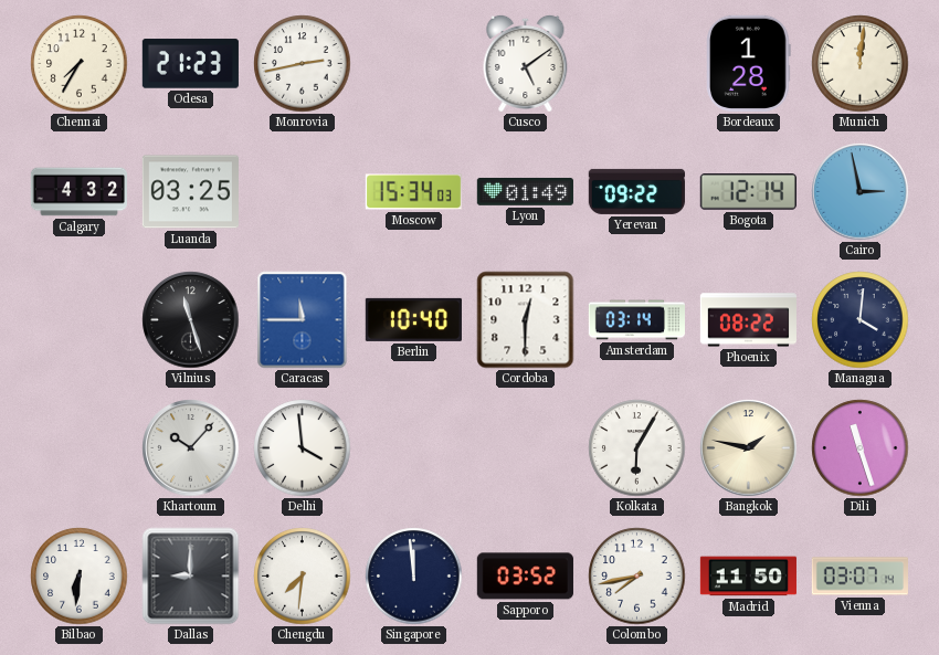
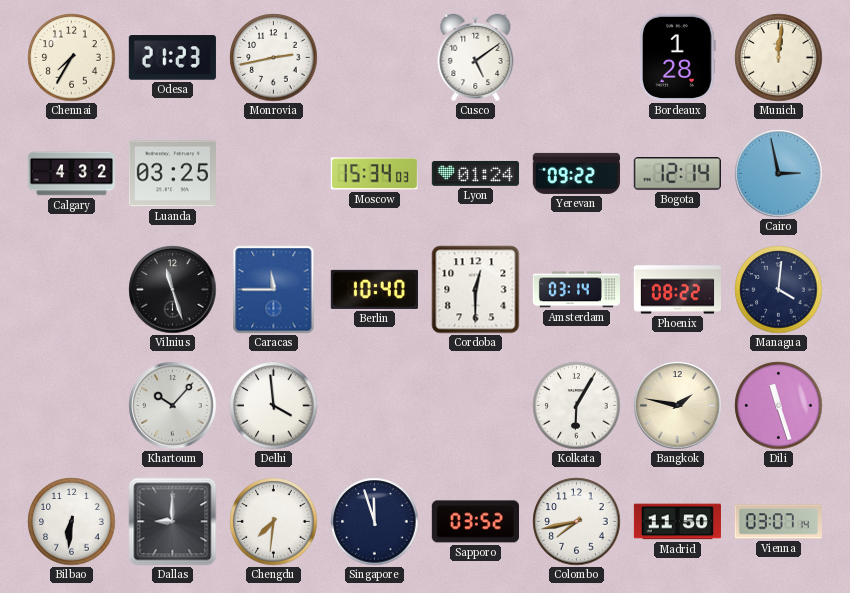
Lyon: 01:49 -> 01:24 (475, 173)
Singapore: 11:59 -> 11:57 (375, 522)
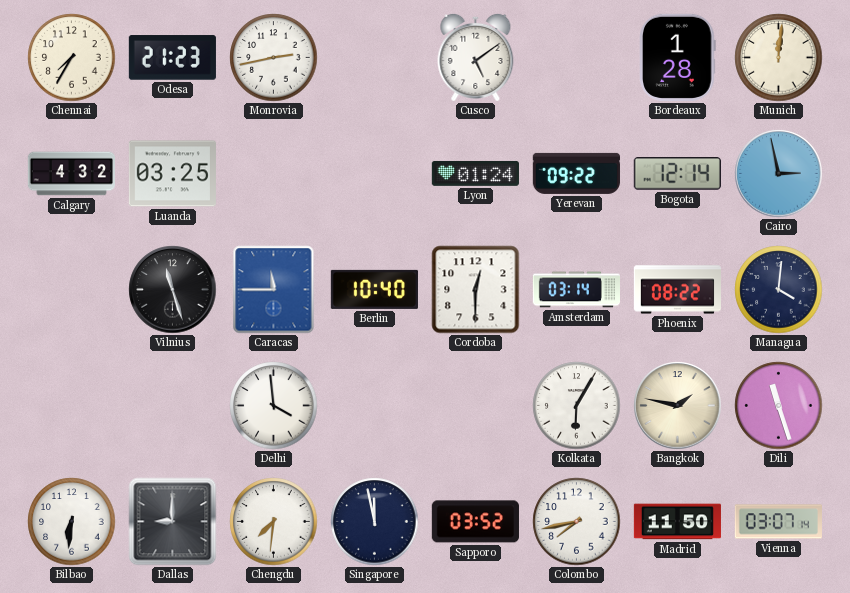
Moscow: 15:34 -> none (374, 174)
Khartoum: 10:07 -> none (173, 406)
Singapore: 11:57 -> 11:58 (375, 522)
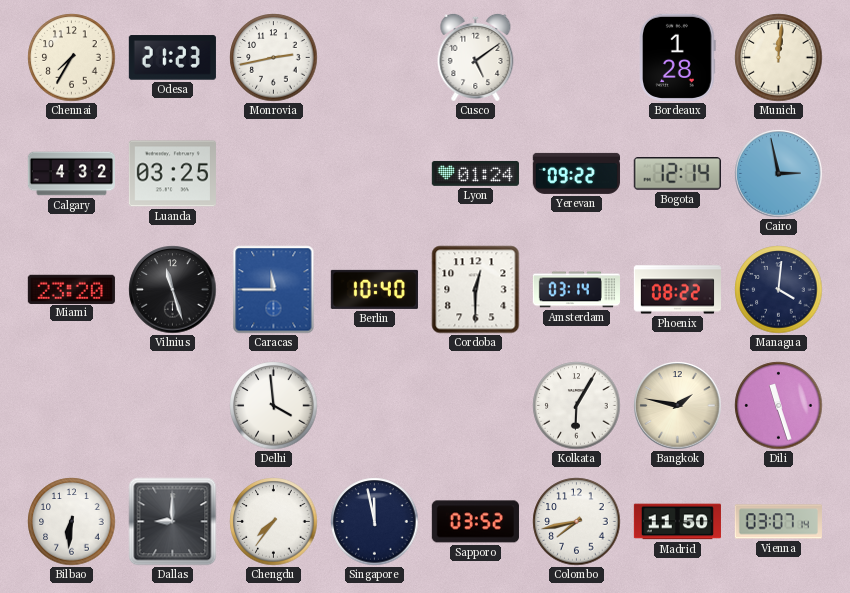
Miami: none -> 23:20 (71, 289)
Chengdu: 7:31 -> 7:36 (274, 522)
